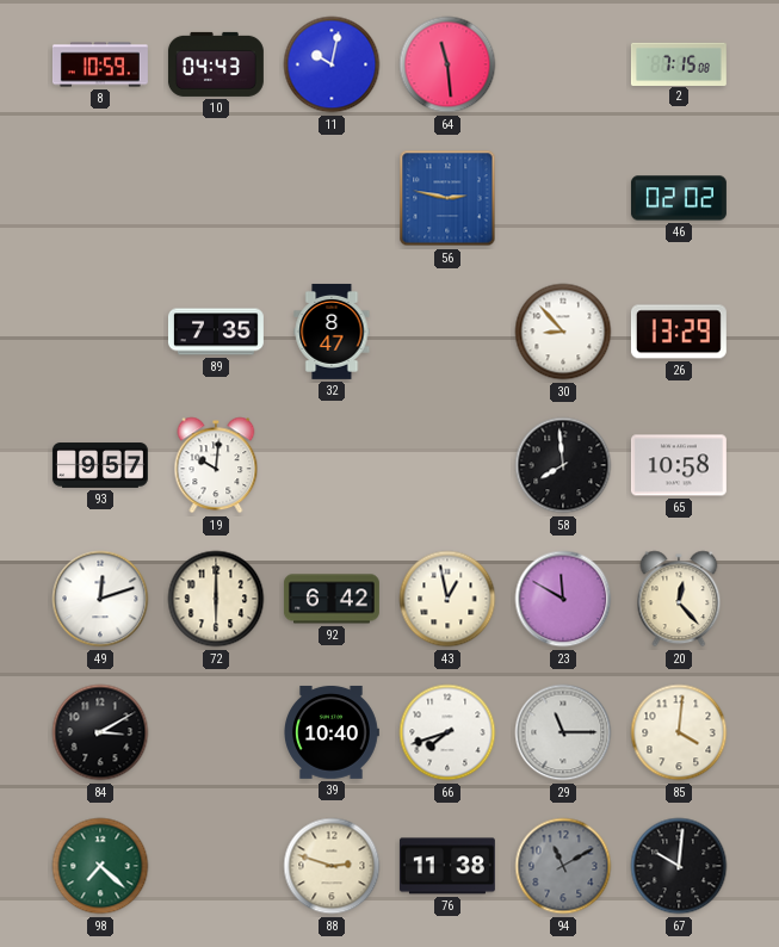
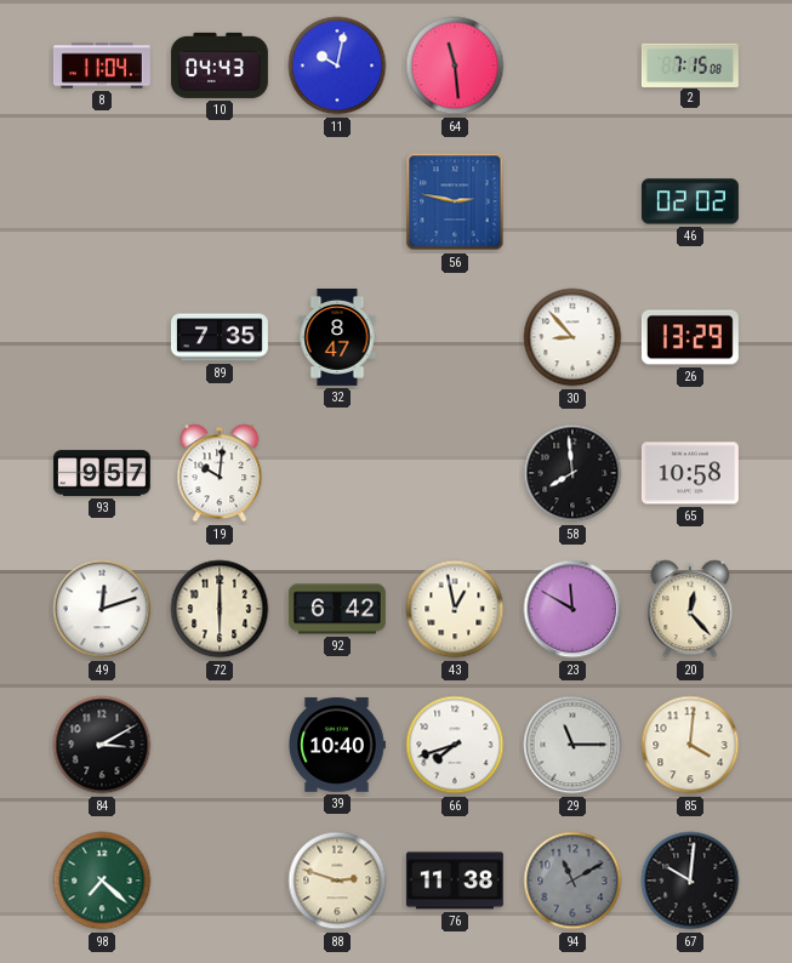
8: 10:59 -> 11:04 (102, 65)
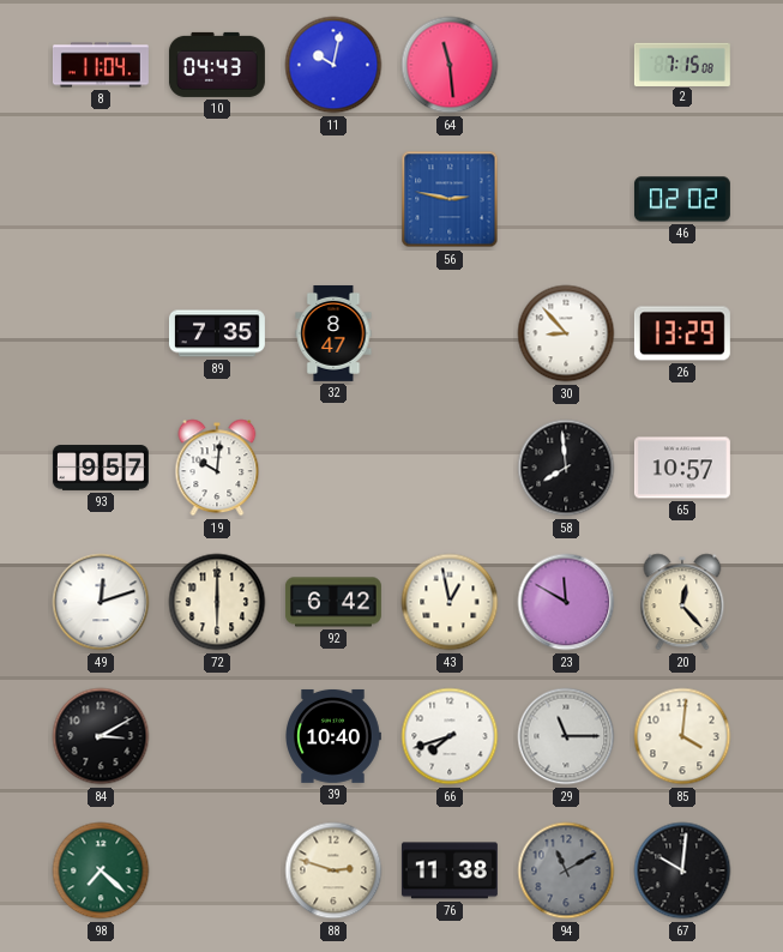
65: 10:58 -> 10:57 (682, 468)
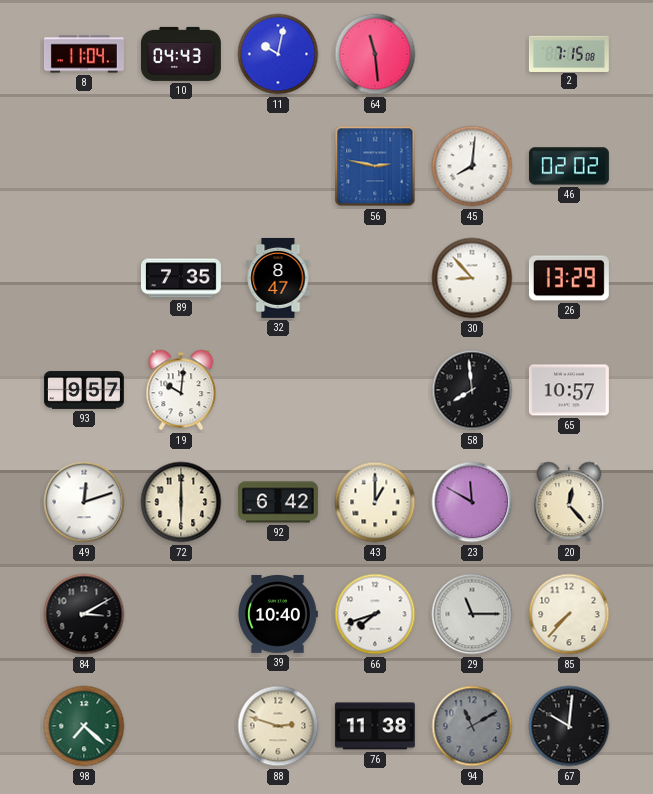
45: none -> 8:01 (472, 166)
43: 12:58 -> 1:00 (375, 502)
85: 4:01 -> 7:37 (569, 614)
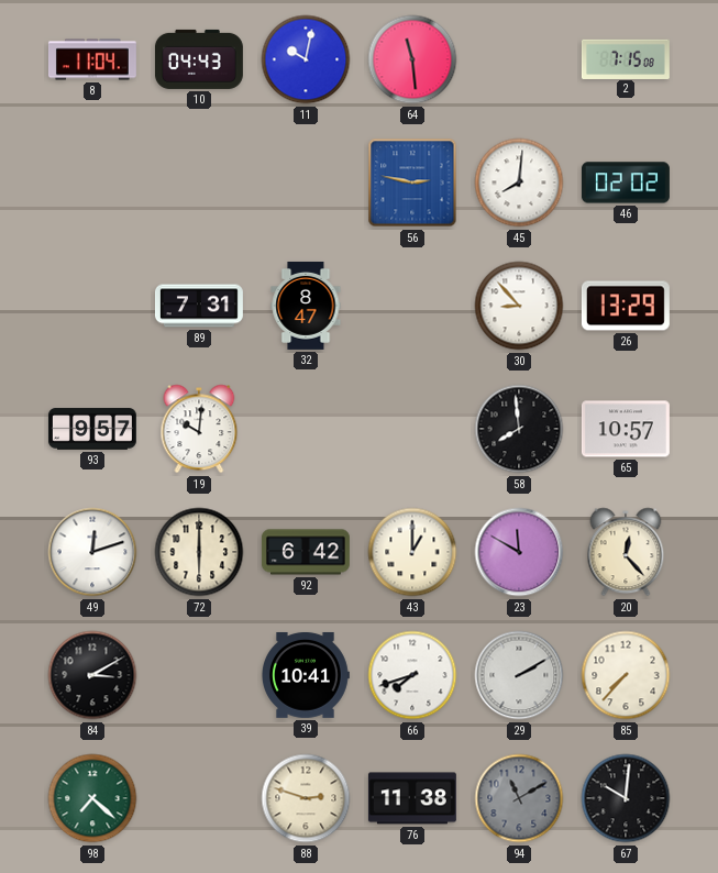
89: 7:35 -> 7:31 (199, 306)
39: 10:40 -> 10:41 (306, 675)
29: 11:15 -> 2:10 (519, 675)
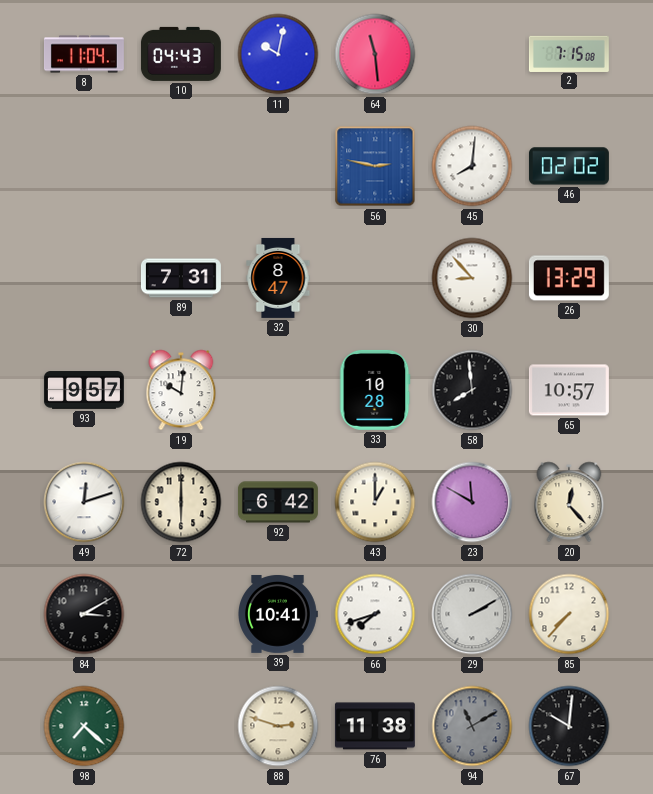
33: none -> 10:28 (375, 390)
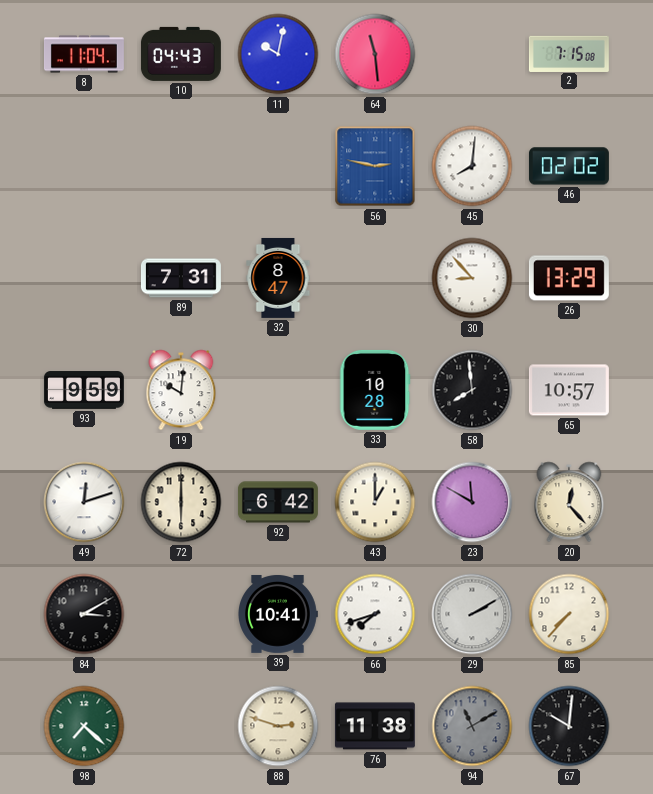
93: 9:57 -> 9:59 (84, 390)
